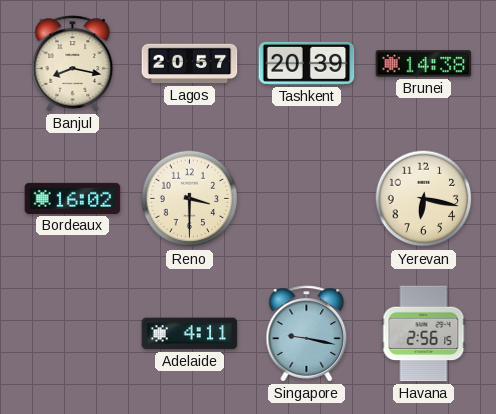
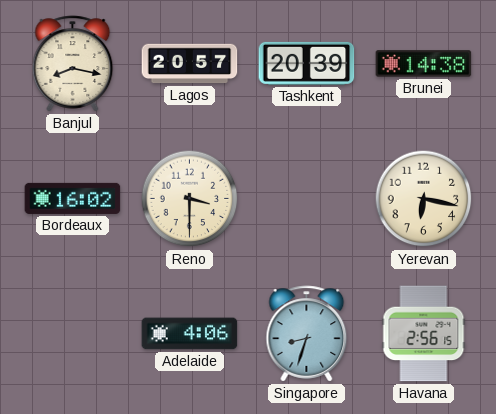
Adelaide: 4:11 -> 4:06 (190, 334)
Singapore: 9:17 -> 8:33 (307, 334)
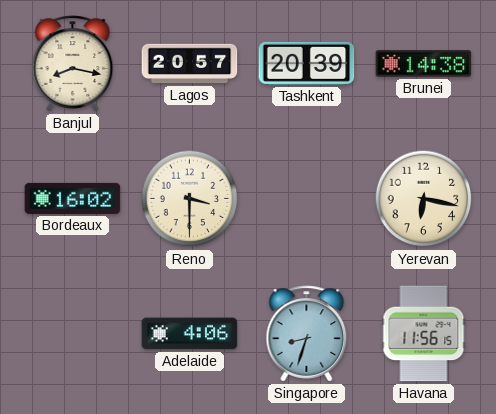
Havana: 2:56 -> 11:56 (424, 334)
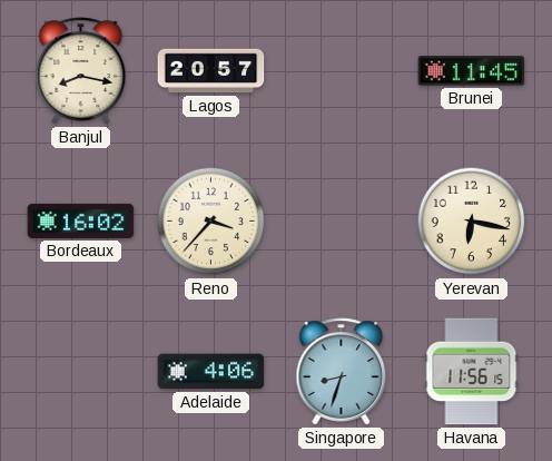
Tashkent: 20:39 -> none (307, 63)
Brunei: 14:38 -> 11:45 (472, 71)
Reno: 3:30 -> 3:37 (211, 222)
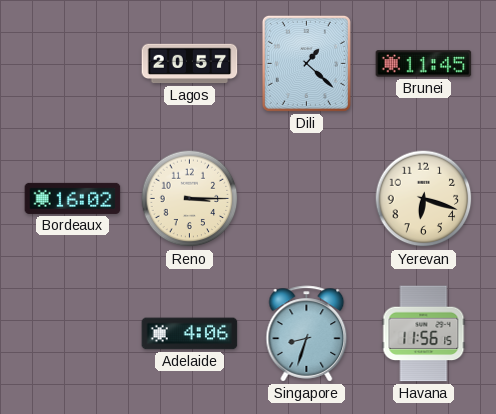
Banjul: 8:17 -> none (81, 71)
Dili: none -> 1:22 (306, 63)
Reno: 3:37 -> 3:15 (190, 199)
Yerevan: 6:17 -> 6:18 (424, 199)
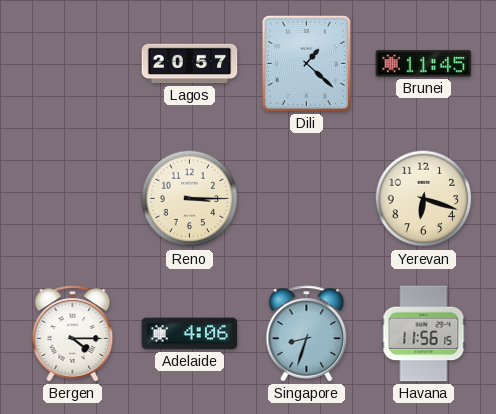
Bordeaux: 16:02 -> none (73, 198)
Bergen: none -> 4:15 (73, 334)
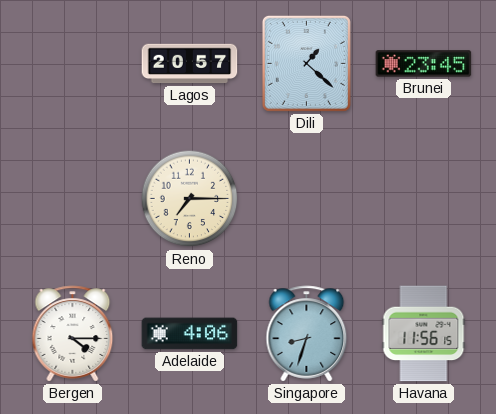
Brunei: 11:45 -> 23:45 (424, 64)
Reno: 3:15 -> 7:15 (190, 199)
Yerevan: 6:18 -> none (424, 199)
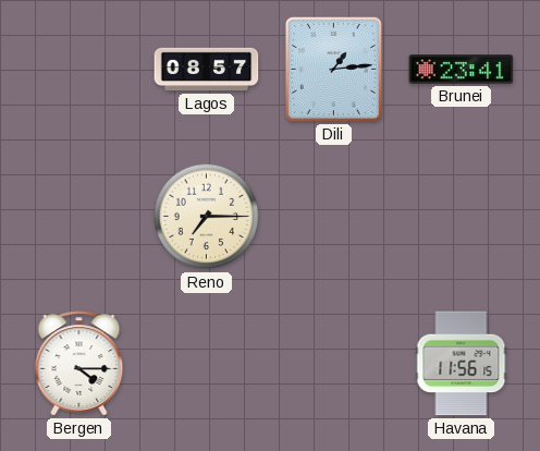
Lagos: 20:57 -> 08:57 (207, 70)
Dili: 1:22 -> 1:14 (333, 69)
Brunei: 23:45 -> 23:41 (462, 70)
Adelaide: 4:06 -> none (190, 334)
Singapore: 8:33 -> none (307, 334)
